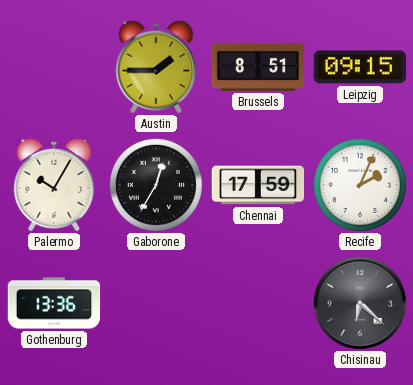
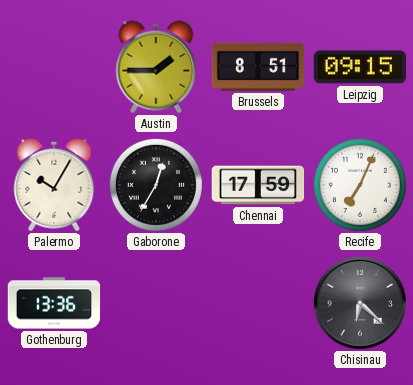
Recife: 2:04 -> 7:04 (360, 185)
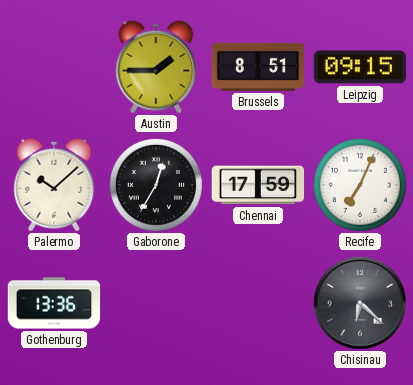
Palermo: 10:05 -> 10:08 (54, 185)
